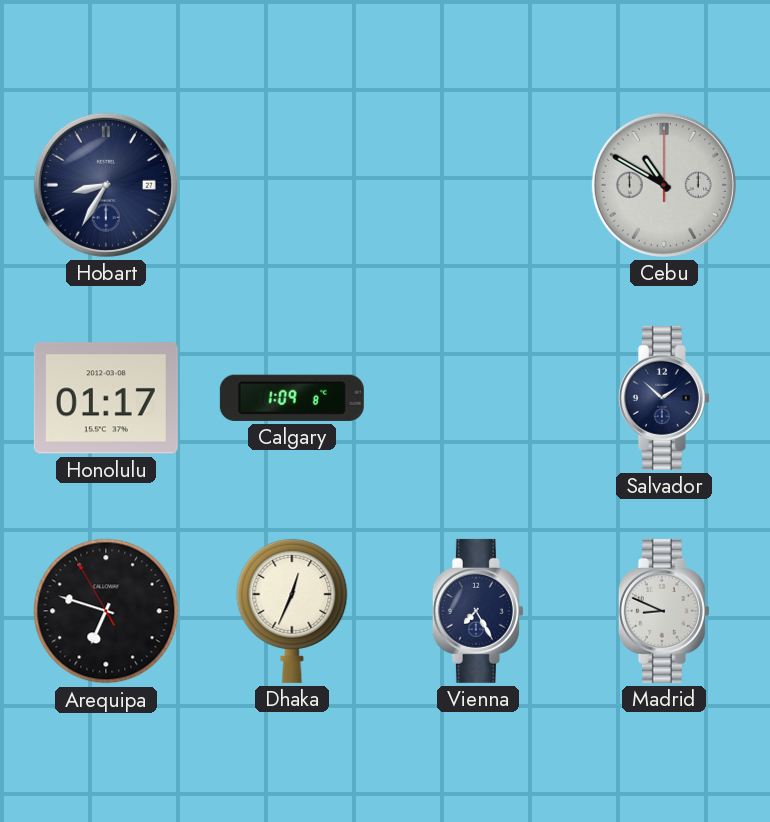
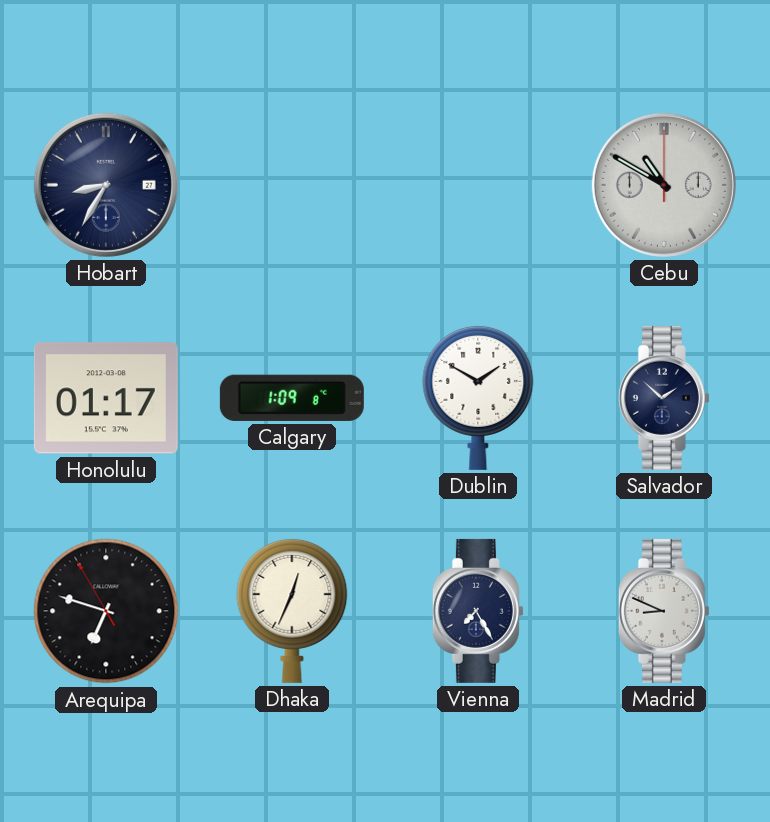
Dublin: none -> 1:50 (478, 397)
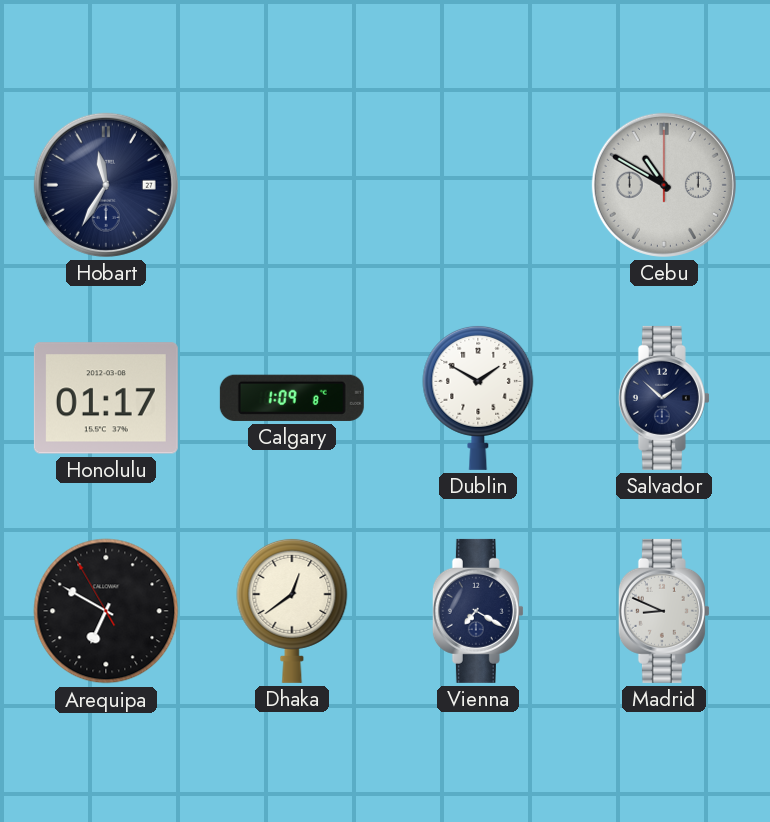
Hobart: 8:35 -> 11:35 (106, 185)
Arequipa: 6:47 -> 6:49 (106, 611)
Dhaka: 12:34 -> 12:39 (292, 610)
Vienna: 7:25 -> 7:20 (478, 611)
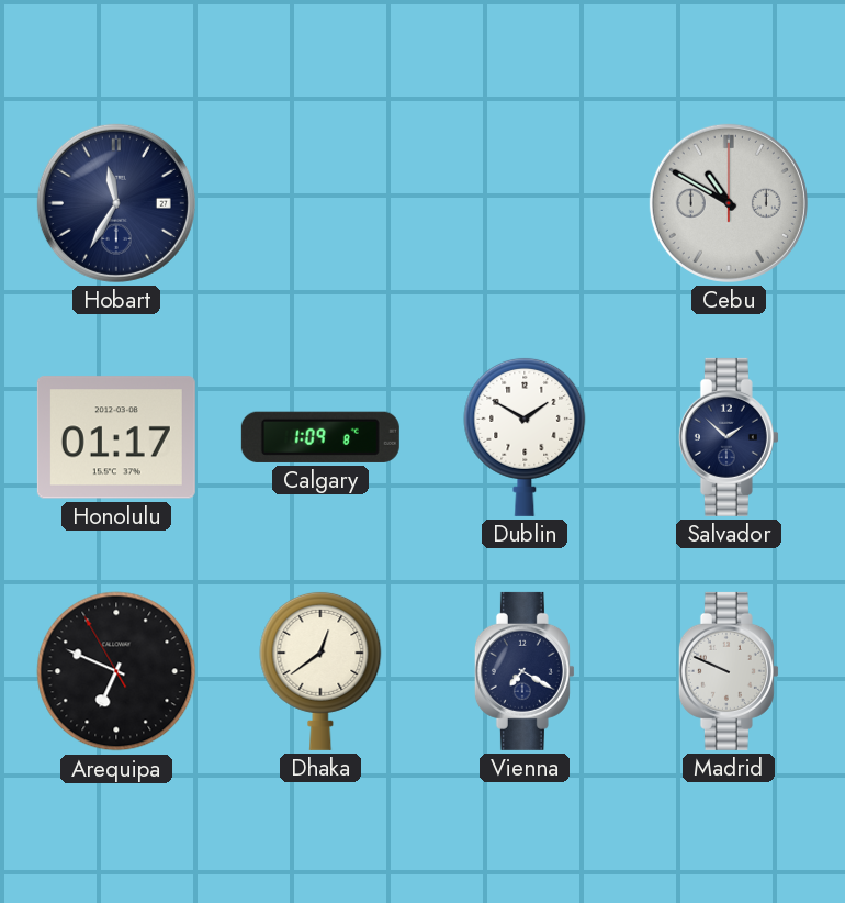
Arequipa: 6:49 -> 6:48 (116, 671)
Madrid: 8:49 -> 9:49 (729, 671)
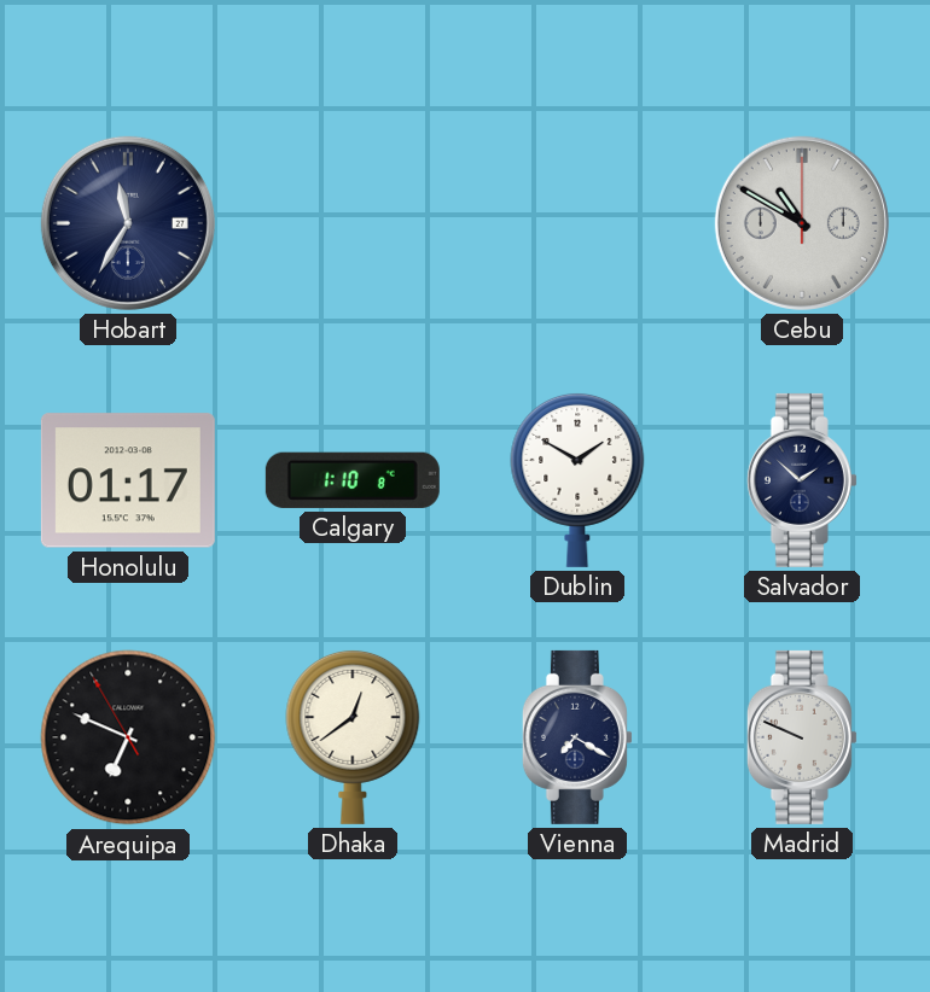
Calgary: 1:09 -> 1:10 (353, 480)
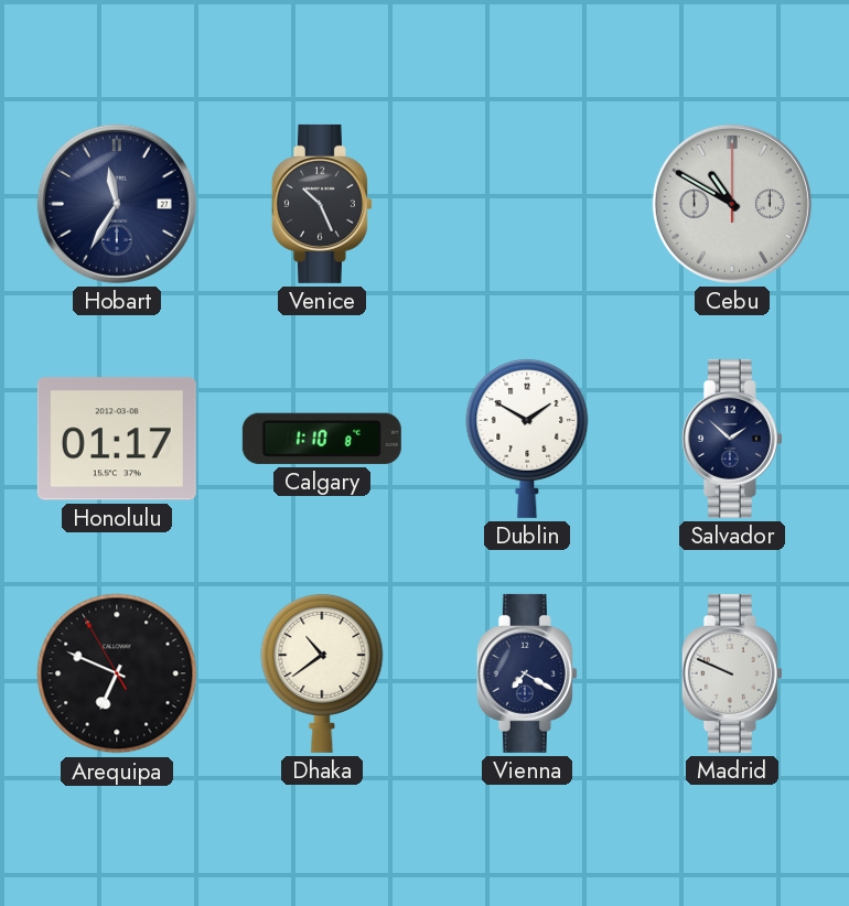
Venice: none -> 10:26 (322, 204)
Dhaka: 12:39 -> 10:39 (322, 672)
